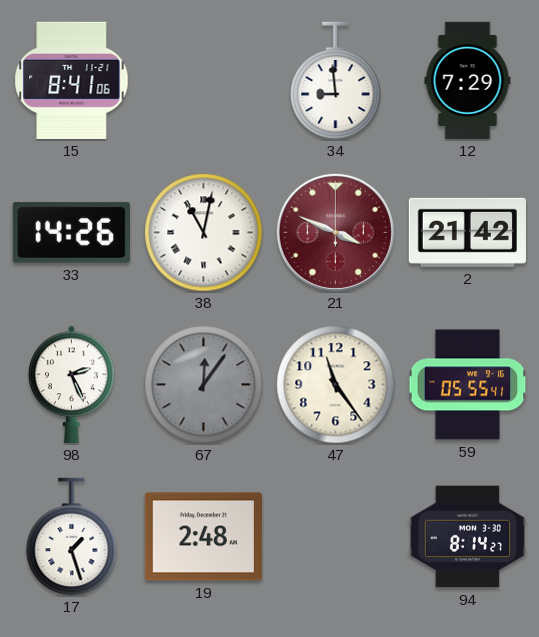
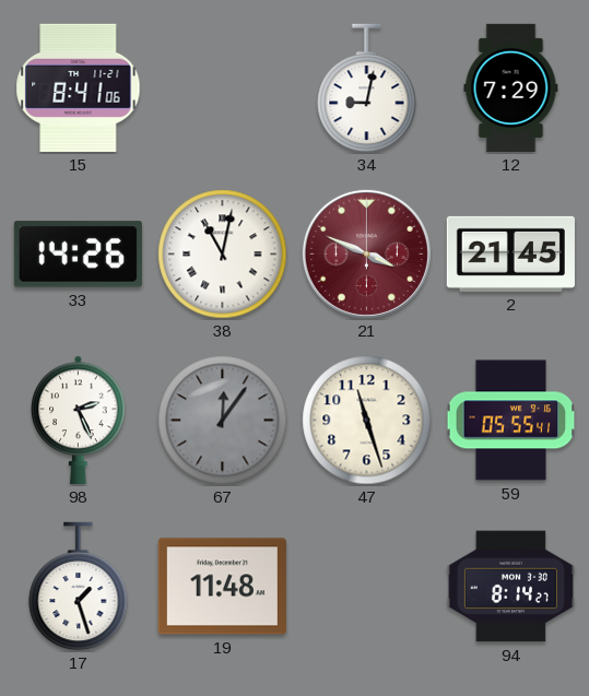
34: 8:59 -> 9:02 (367, 89)
2: 21:42 -> 21:45 (510, 253)
47: 11:24 -> 11:27 (367, 421)
19: 2:48 -> 11:48 (222, 587)
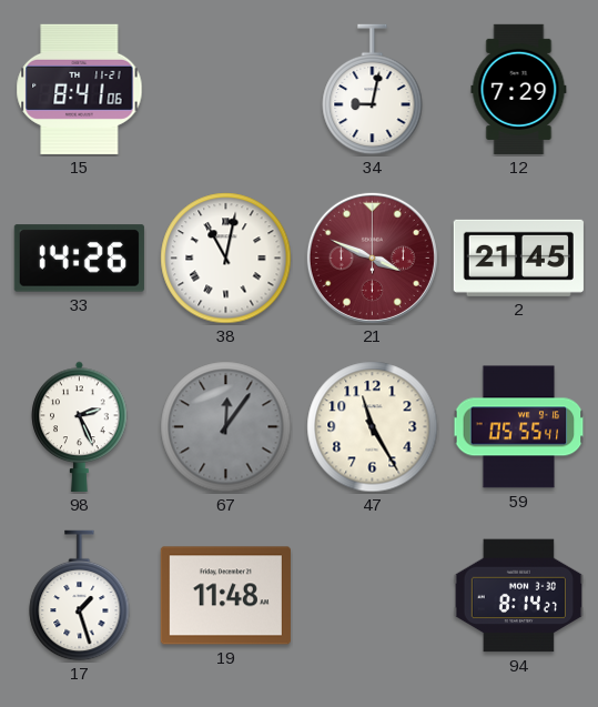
47: 11:27 -> 11:25 (373, 427)
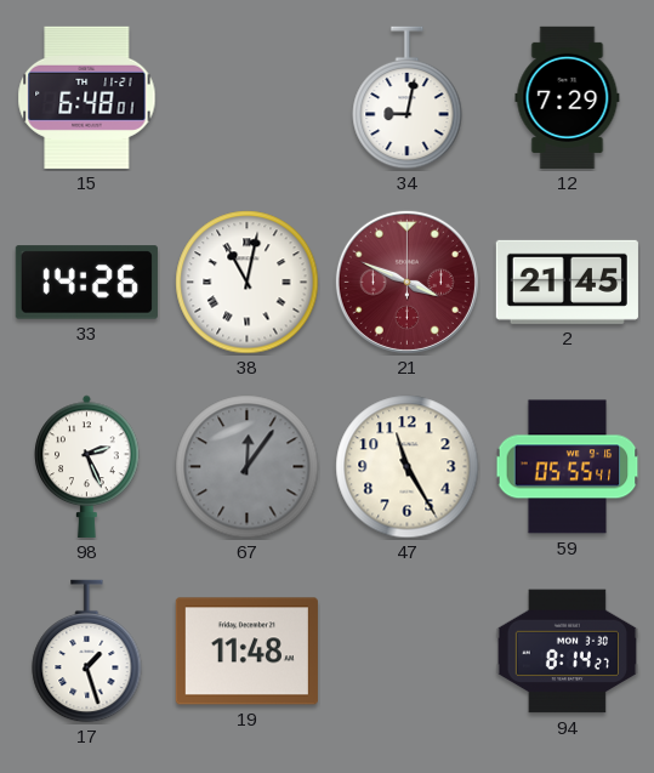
15: 8:41 -> 6:48 (87, 97)
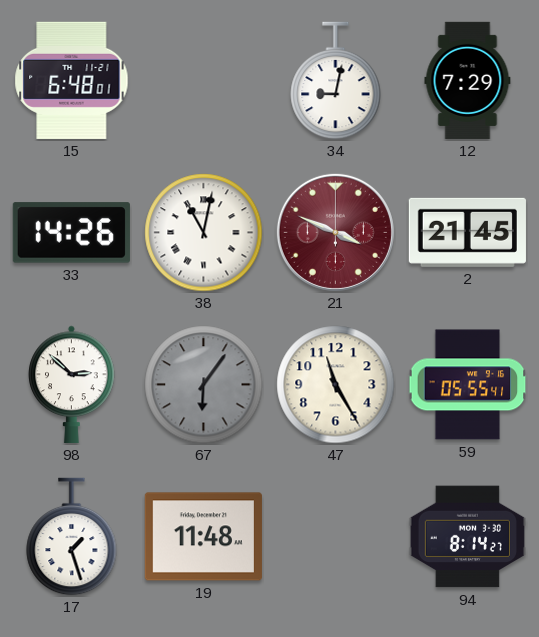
98: 2:26 -> 2:52 (72, 384)
67: 12:06 -> 6:06 (204, 385)
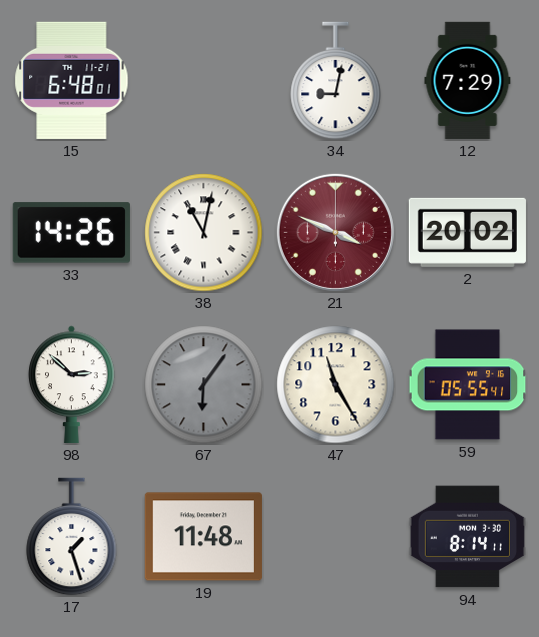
2: 21:45 -> 20:02 (467, 232)
94: 8:14:27 -> 8:14:11 (467, 537)
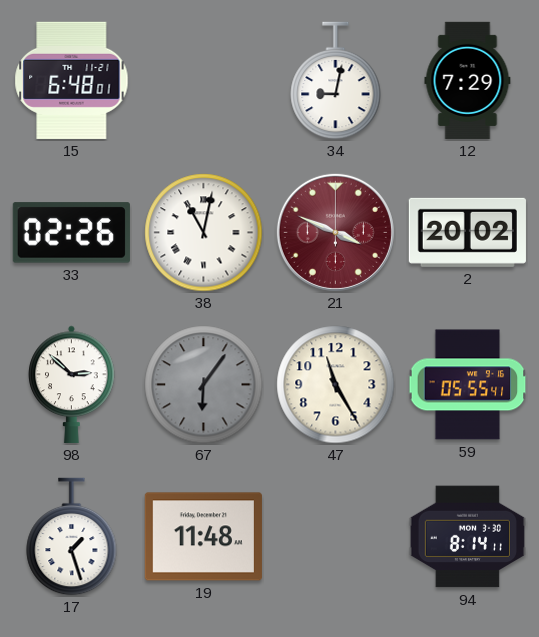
33: 14:26 -> 02:26 (71, 233)
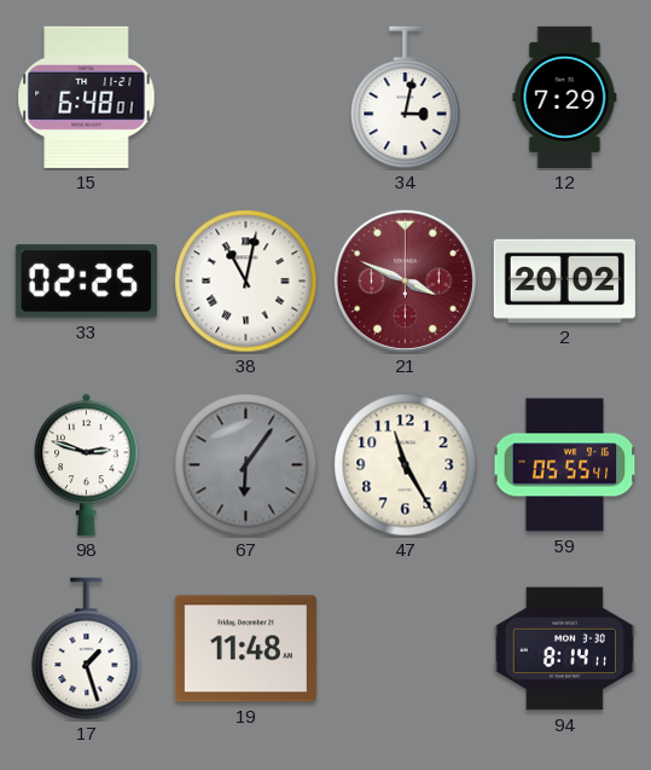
34: 9:02 -> 3:02 (406, 98)
33: 02:26 -> 02:25 (86, 282)
98: 2:52 -> 2:48 (87, 464)
